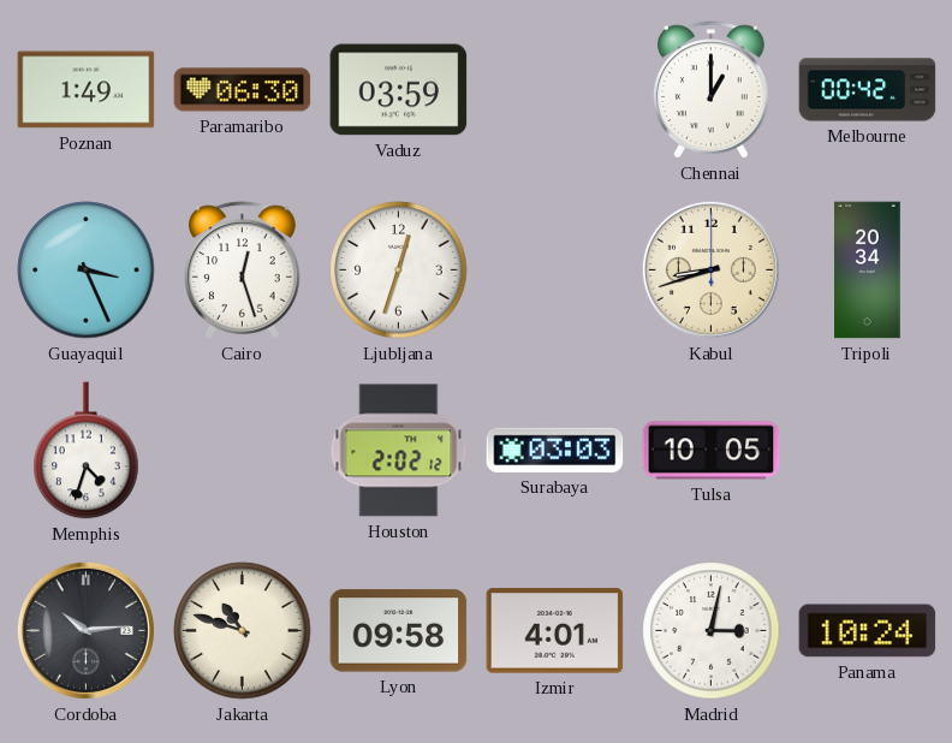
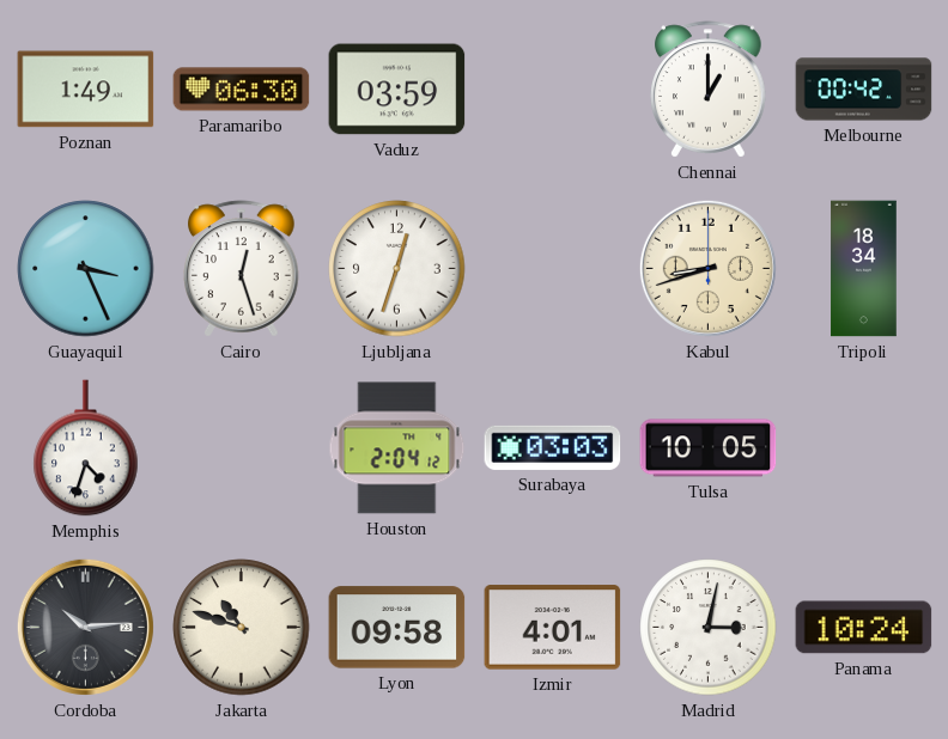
Tripoli: 20:34 -> 18:34 (864, 269)
Houston: 2:02 -> 2:04 (397, 448)
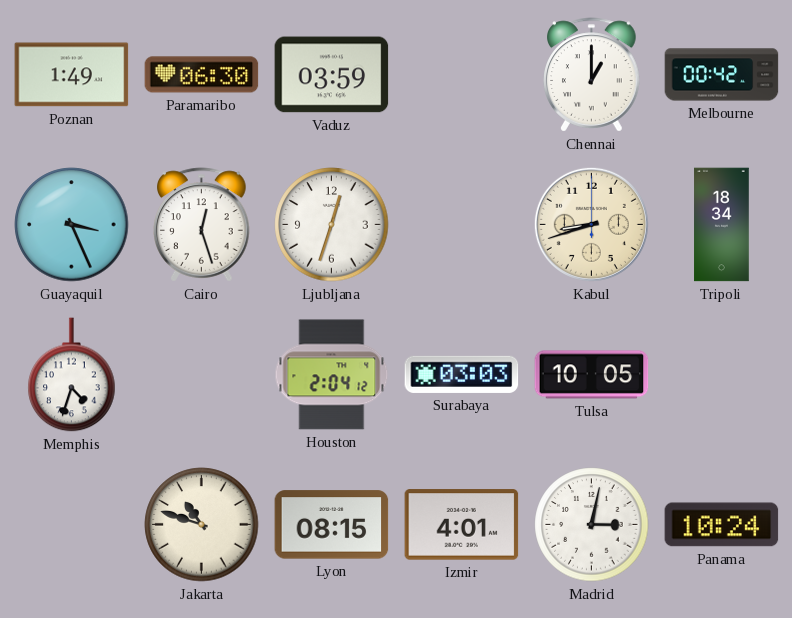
Cordoba: 10:14 -> none (85, 627)
Lyon: 09:58 -> 08:15 (332, 525)
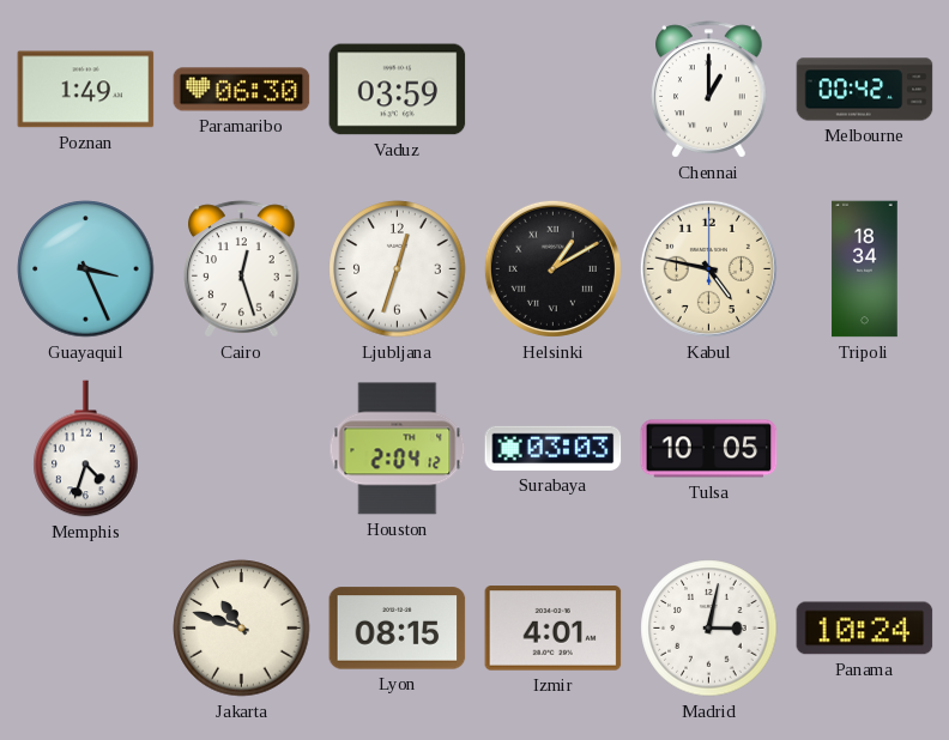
Helsinki: none -> 1:10 (552, 268)
Kabul: 8:42 -> 4:47 (708, 268)
